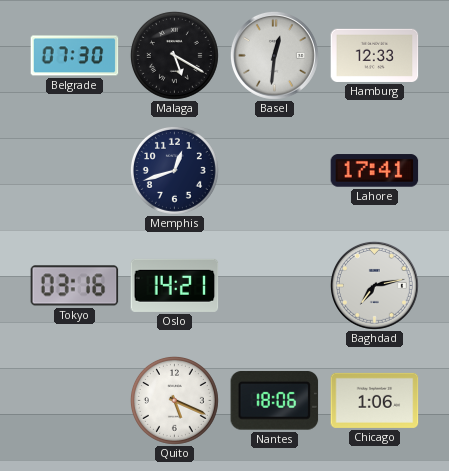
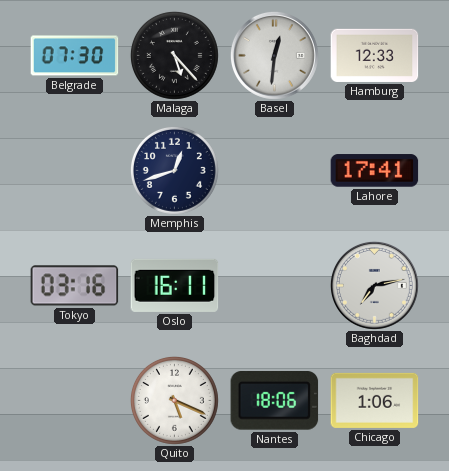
Malaga: 5:20 -> 5:23 (174, 55)
Oslo: 14:21 -> 16:11 (175, 285)
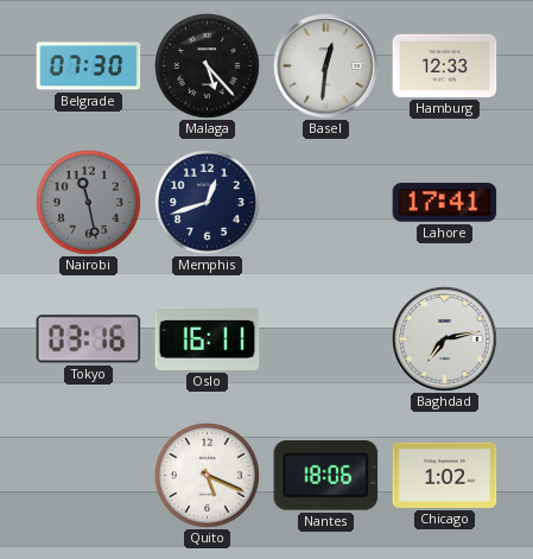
Nairobi: none -> 11:28 (88, 202)
Chicago: 1:06 -> 1:02 (445, 475)
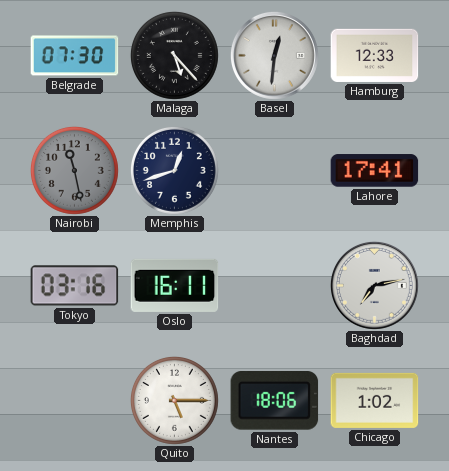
Quito: 5:19 -> 5:15 (174, 400)
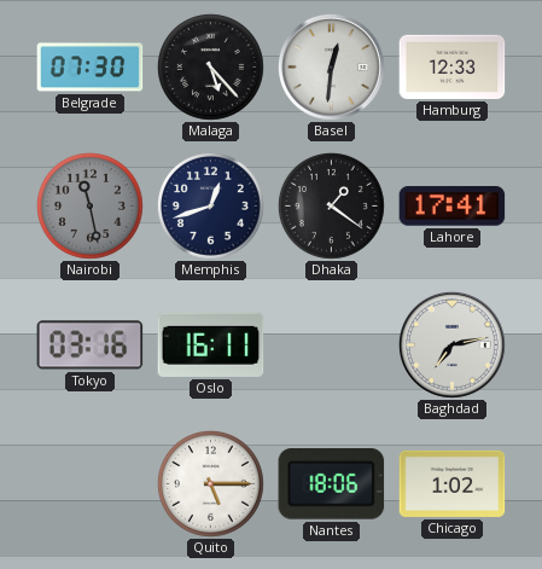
Dhaka: none -> 1:21 (331, 205)
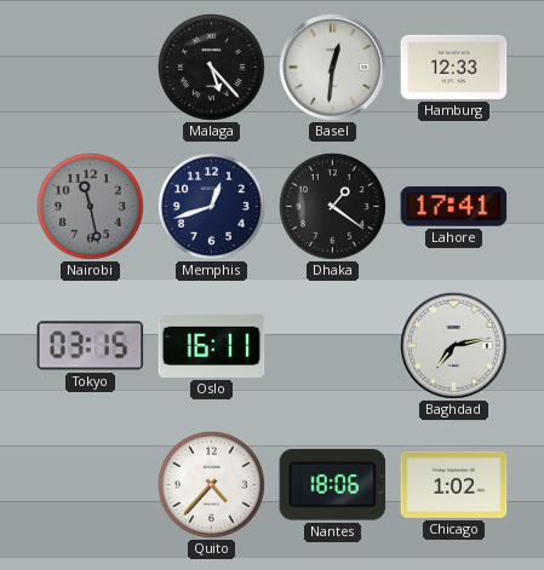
Belgrade: 07:30 -> none (91, 68)
Tokyo: 03:16 -> 03:15 (91, 346)
Quito: 5:15 -> 4:37 (211, 484)
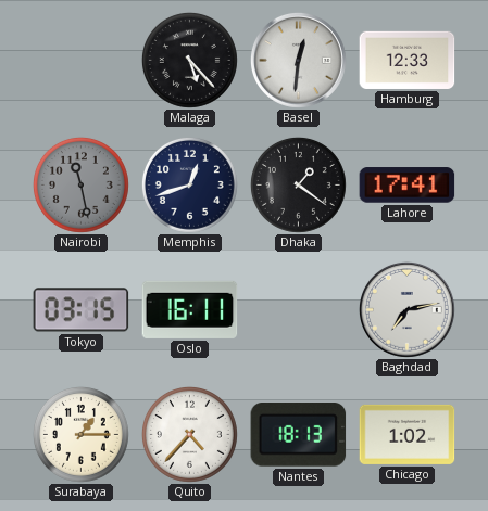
Surabaya: none -> 1:15 (80, 434)
Nantes: 18:06 -> 18:13 (299, 435)
